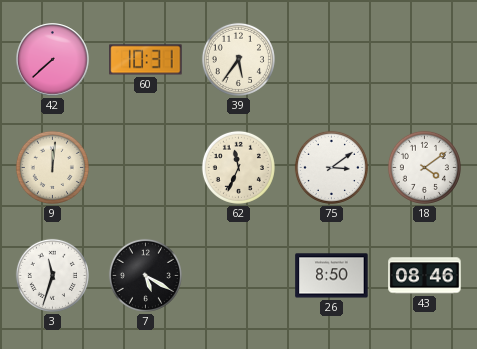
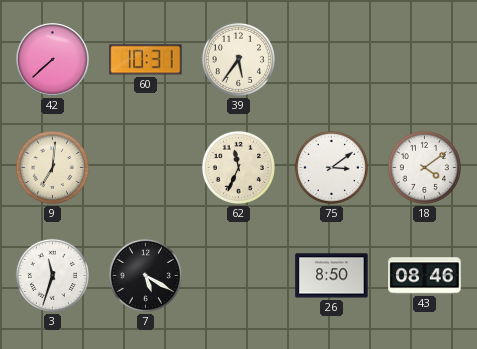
9: 12:01 -> 7:01 (52, 167)
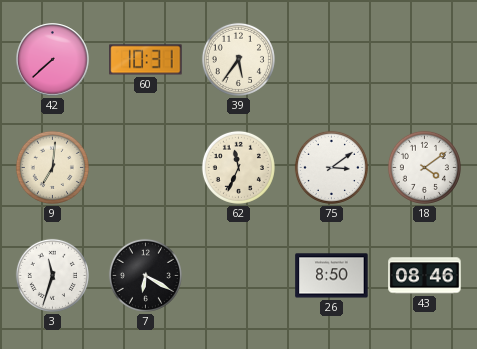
7: 5:20 -> 6:20 (145, 275)
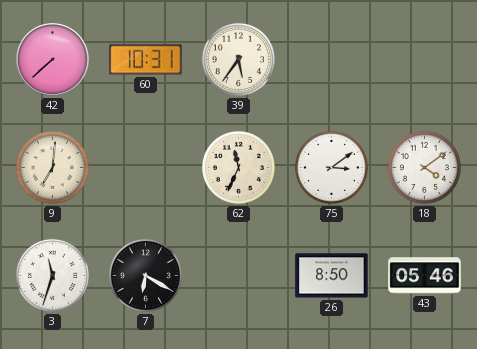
43: 08:46 -> 05:46 (425, 276)
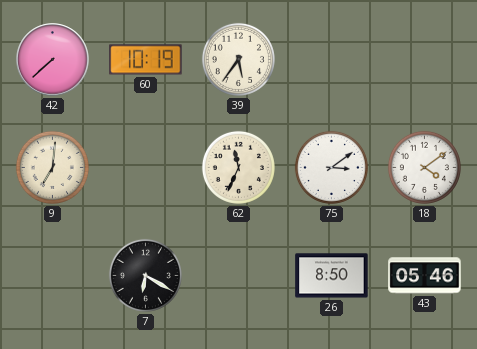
60: 10:31 -> 10:19 (146, 60)
3: 11:33 -> none (52, 275)
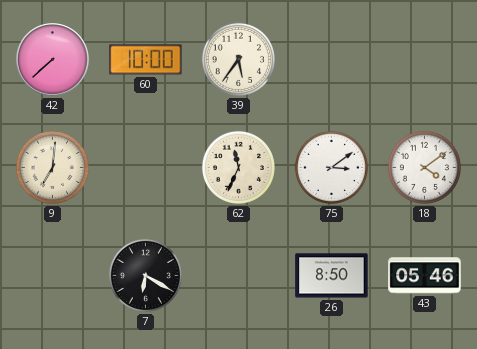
60: 10:19 -> 10:00 (146, 60)
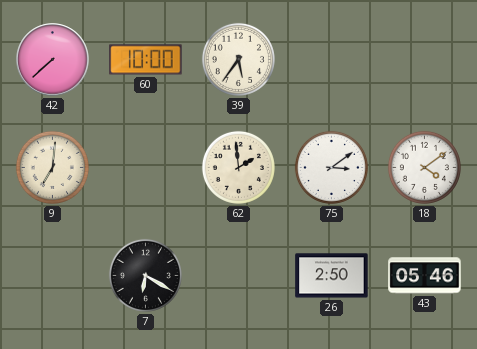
62: 11:34 -> 1:59 (238, 167)
26: 8:50 -> 2:50 (332, 276)
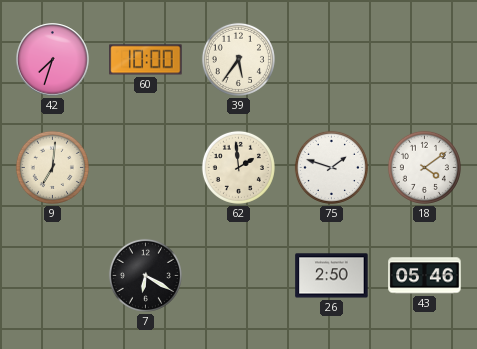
42: 7:38 -> 7:33 (53, 60)
75: 3:09 -> 1:48 (331, 167)
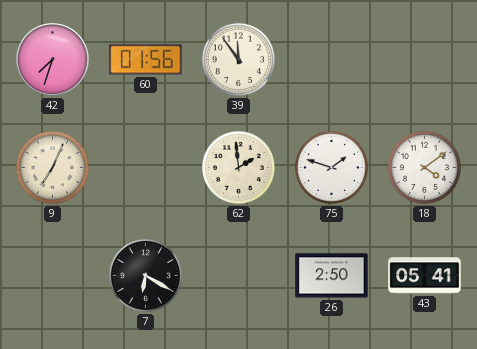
60: 10:00 -> 01:56 (146, 60)
39: 5:36 -> 11:54 (238, 59)
9: 7:01 -> 7:04 (52, 167)
43: 05:46 -> 05:41 (425, 276)
